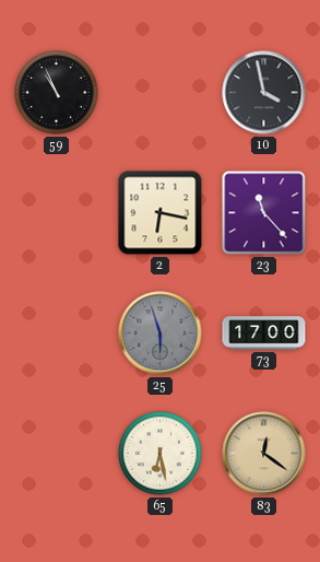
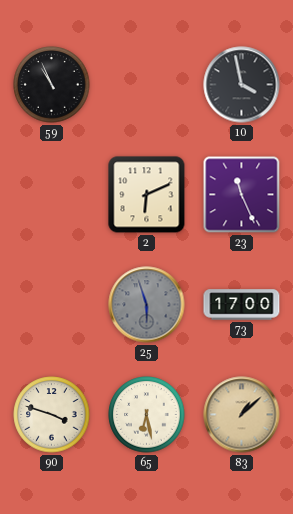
2: 6:17 -> 6:11 (147, 195)
23: 11:23 -> 11:26 (242, 195)
90: none -> 3:48 (52, 415)
83: 12:21 -> 1:08 (242, 415)
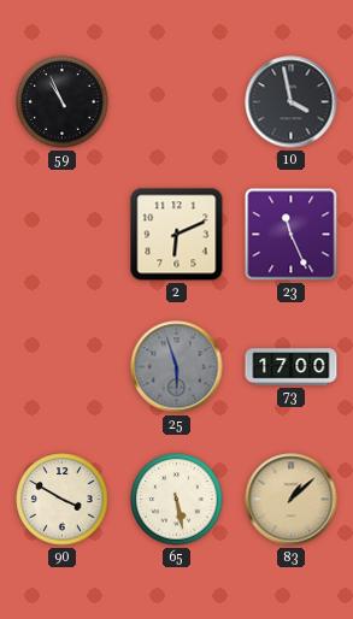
90: 3:48 -> 3:50 (63, 500)
65: 6:28 -> 5:28 (177, 500)
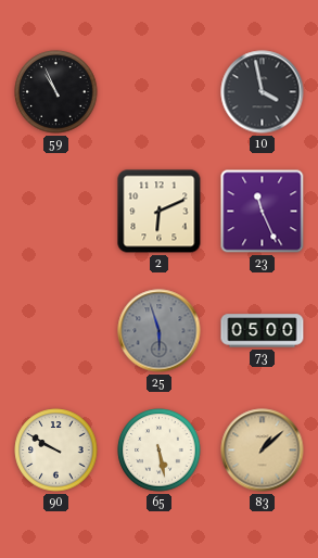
73: 17:00 -> 05:00 (263, 331)
90: 3:50 -> 9:50 (56, 451)
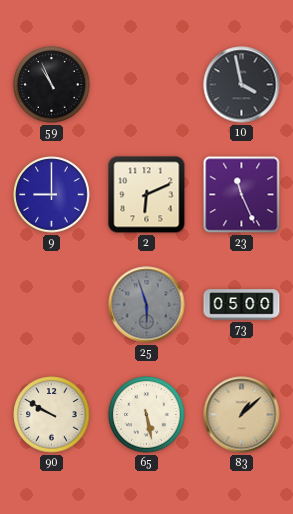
9: none -> 9:00 (52, 195)
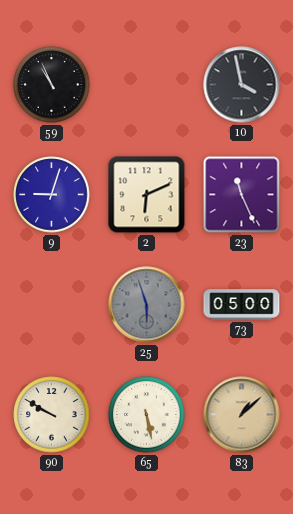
9: 9:00 -> 9:03 (52, 195)
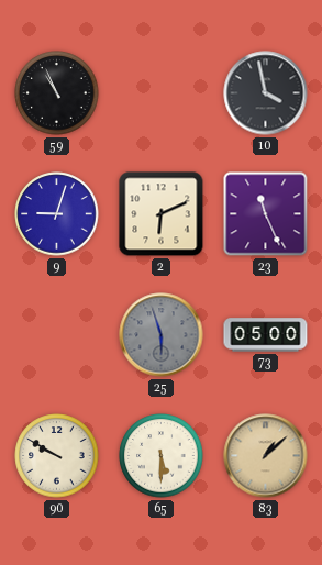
65: 5:28 -> 5:30 (162, 456)
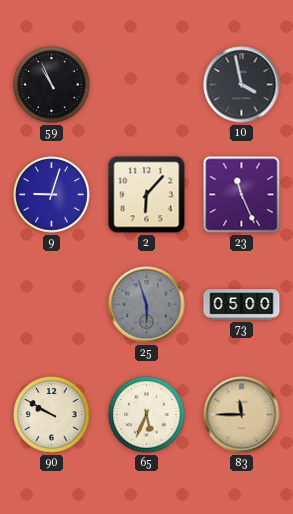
2: 6:11 -> 6:07 (147, 195)
65: 5:30 -> 5:34 (147, 415)
83: 1:08 -> 11:45 (242, 415)
